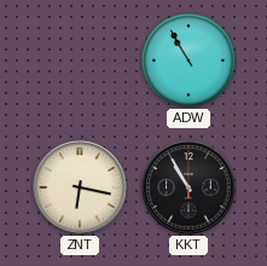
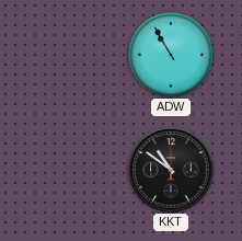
ZNT: 6:17 -> none (80, 187)
KKT: 10:55 -> 10:51 (171, 170)
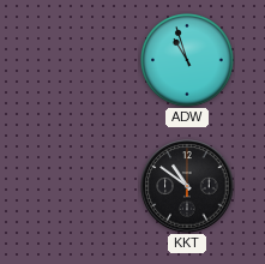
ADW: 10:55 -> 10:57 (188, 61)
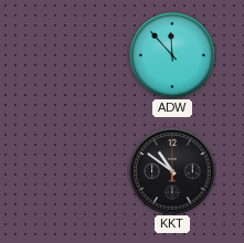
ADW: 10:57 -> 11:53 (173, 56)
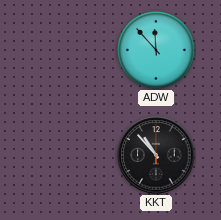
KKT: 10:51 -> 10:53 (156, 155)
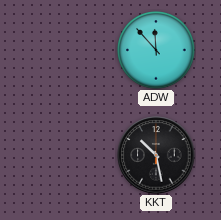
KKT: 10:53 -> 10:28 (156, 155)
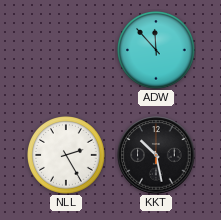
NLL: none -> 2:25 (67, 156)
